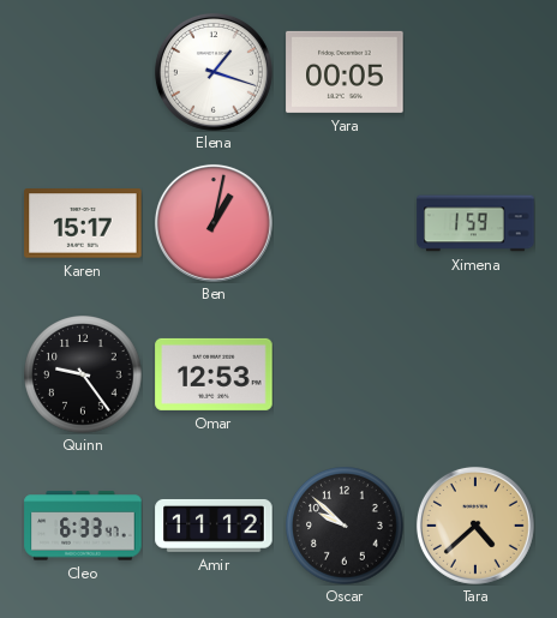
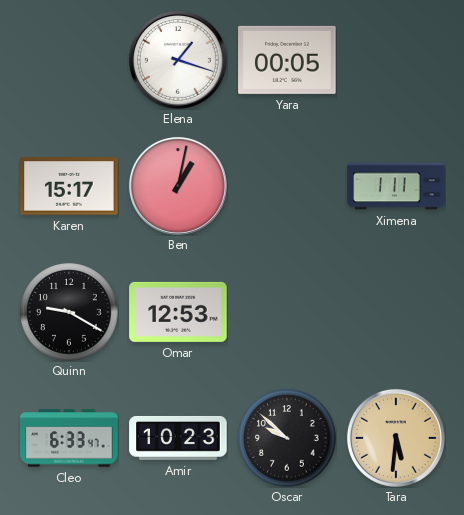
Ximena: 1:59 -> 1:11 (396, 186)
Quinn: 9:24 -> 9:20 (69, 312)
Amir: 11:12 -> 10:23 (178, 438)
Tara: 4:38 -> 5:31 (396, 438)
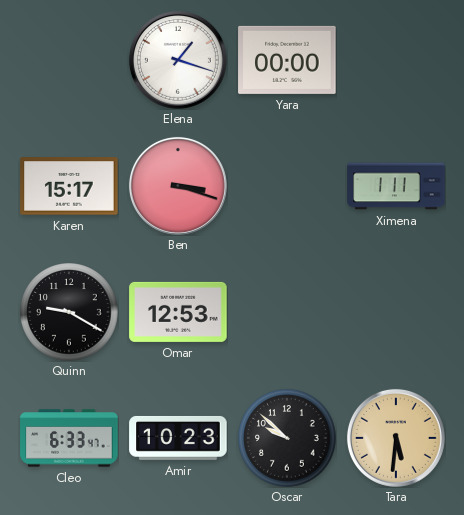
Yara: 00:05 -> 00:00 (287, 60)
Ben: 1:02 -> 3:18 (178, 186)
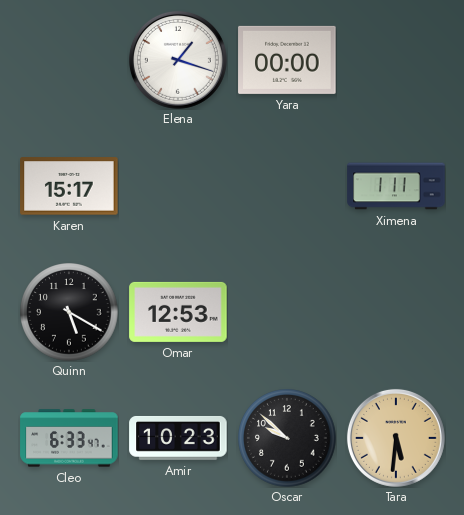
Ben: 3:18 -> none (178, 186)
Quinn: 9:20 -> 5:20 (69, 312)
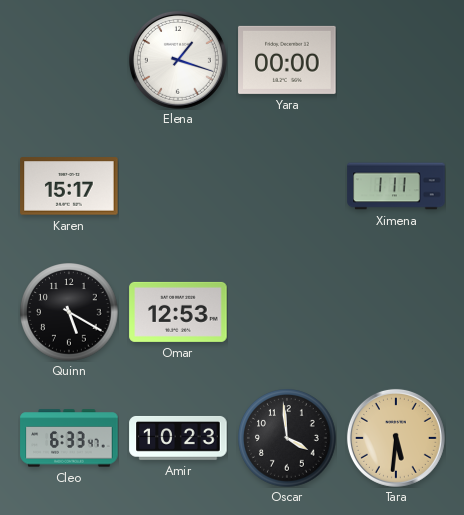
Oscar: 9:52 -> 3:59 (287, 438)
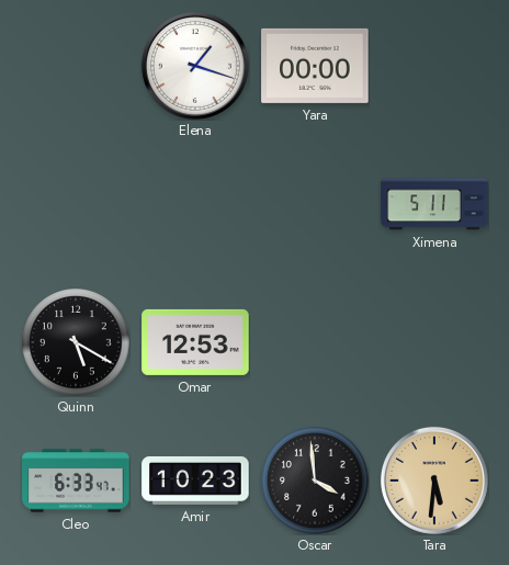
Karen: 15:17 -> none (69, 186)
Ximena: 1:11 -> 5:11 (434, 204)
